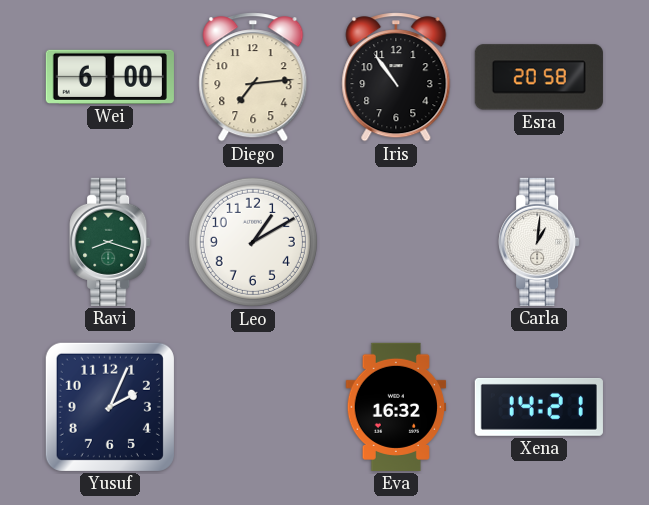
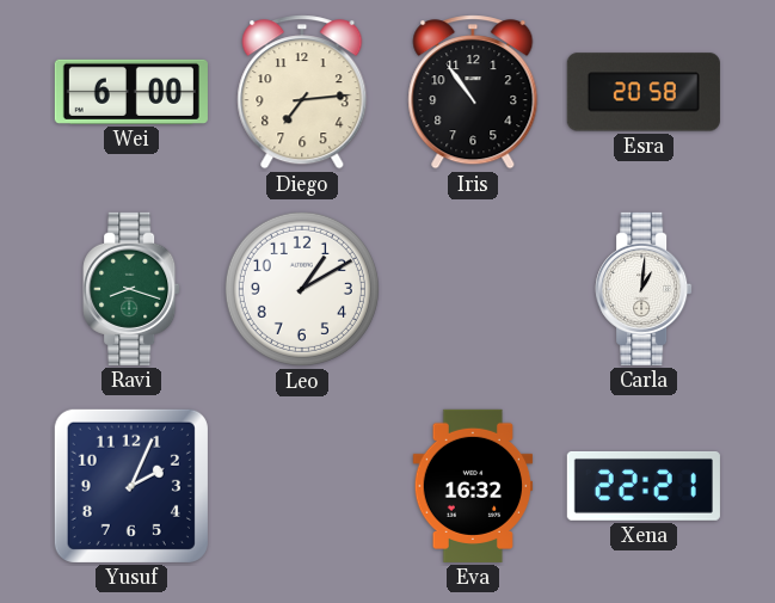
Xena: 14:21 -> 22:21 (644, 486)
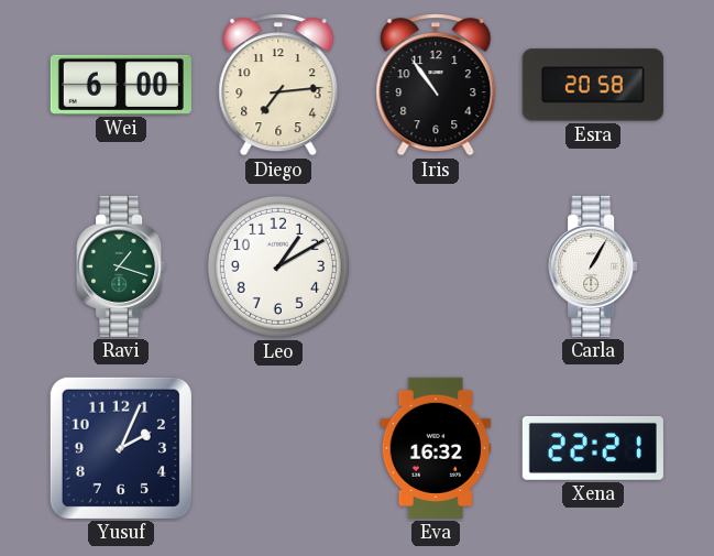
Ravi: 8:18 -> 1:18 (121, 266)
Carla: 1:01 -> 1:05 (593, 266)
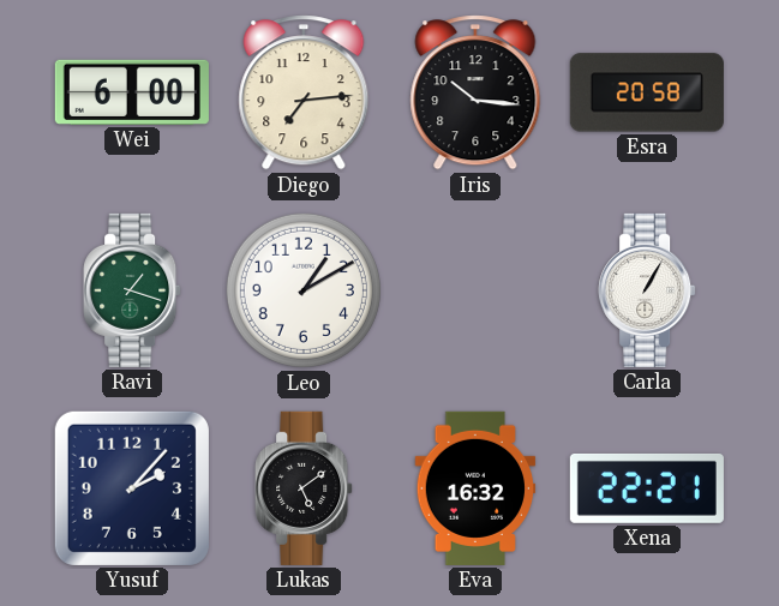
Iris: 10:54 -> 10:16 (475, 92)
Yusuf: 2:04 -> 2:07 (132, 488)
Lukas: none -> 5:09 (304, 488)
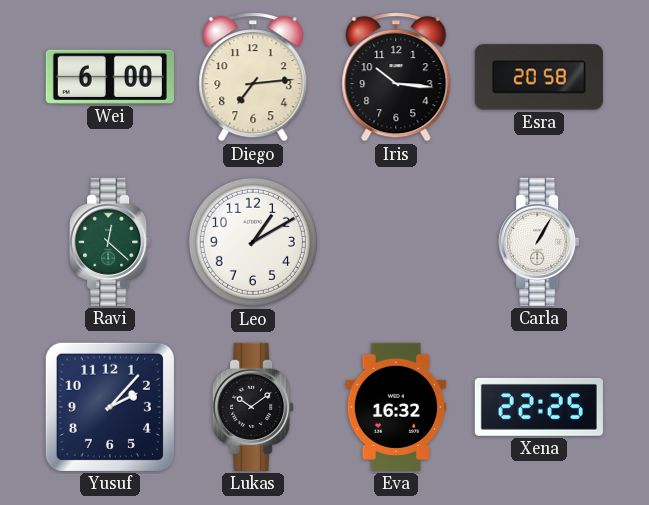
Ravi: 1:18 -> 12:22 (110, 242)
Lukas: 5:09 -> 10:09 (253, 407)
Xena: 22:21 -> 22:25 (539, 407)
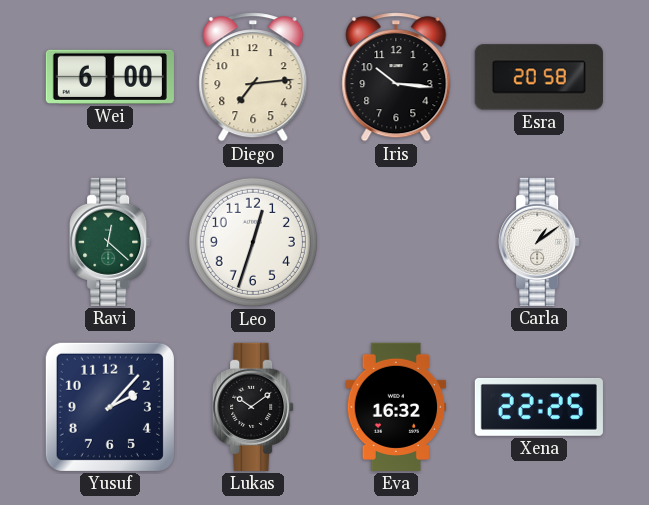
Leo: 1:10 -> 12:33 (253, 242)
Carla: 1:05 -> 1:09 (539, 242)
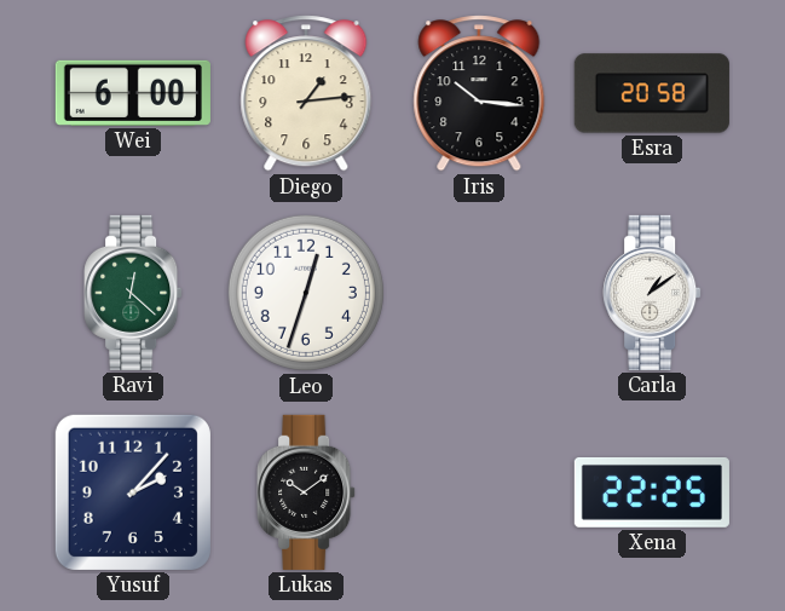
Diego: 7:14 -> 1:14 (306, 93)
Eva: 16:32 -> none (396, 407)
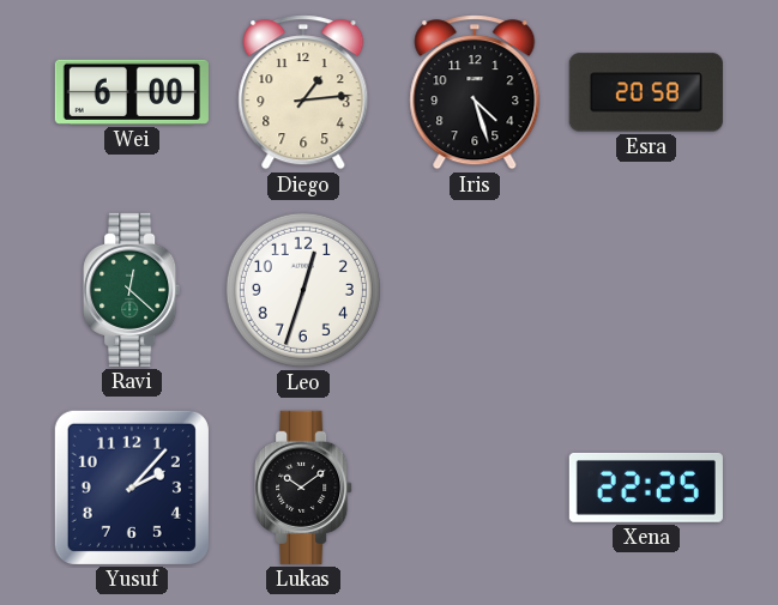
Iris: 10:16 -> 4:27 (475, 92)
Carla: 1:09 -> none (652, 293)
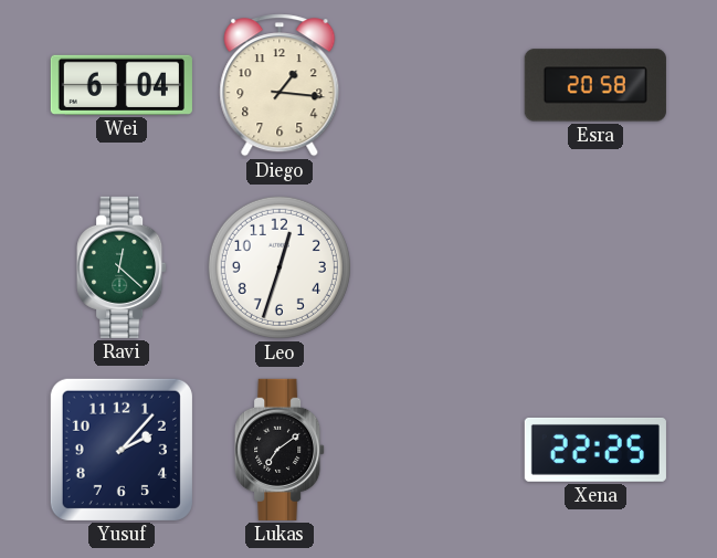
Wei: 6:00 -> 6:04 (122, 85)
Diego: 1:14 -> 1:16 (280, 85)
Iris: 4:27 -> none (475, 92)
Lukas: 10:09 -> 7:09 (280, 450)
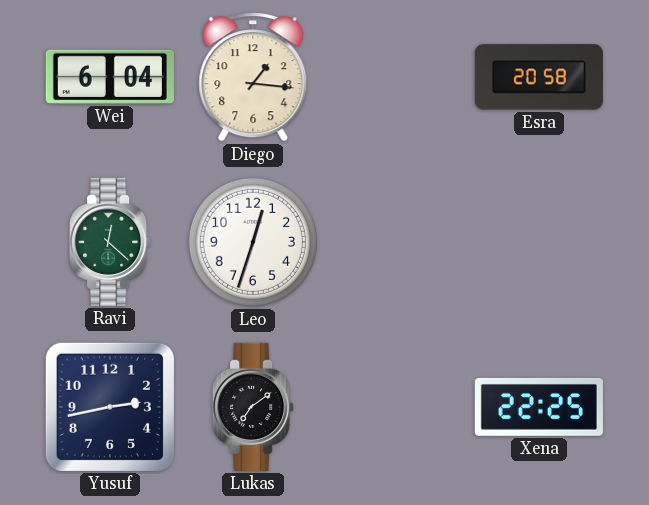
Yusuf: 2:07 -> 2:43 (110, 407)
